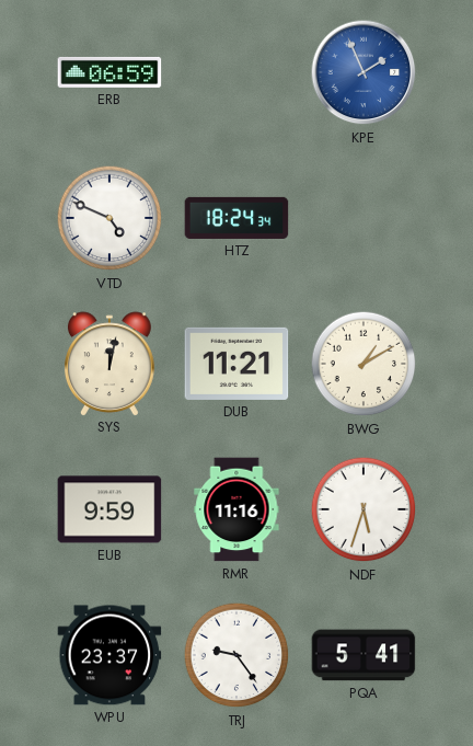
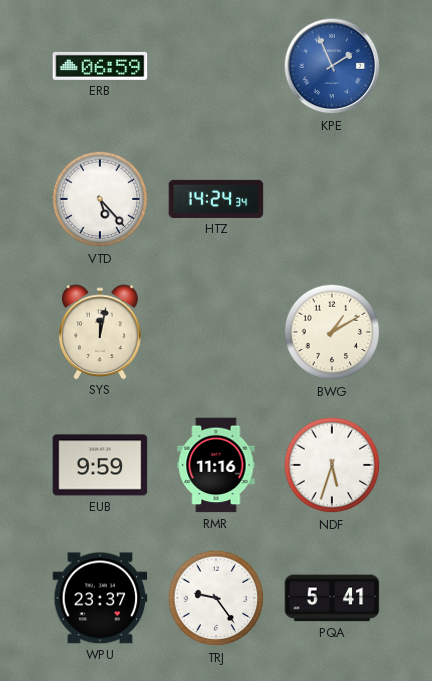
VTD: 4:49 -> 5:23 (100, 199)
HTZ: 18:24 -> 14:24 (216, 199)
DUB: 11:21 -> none (236, 364)
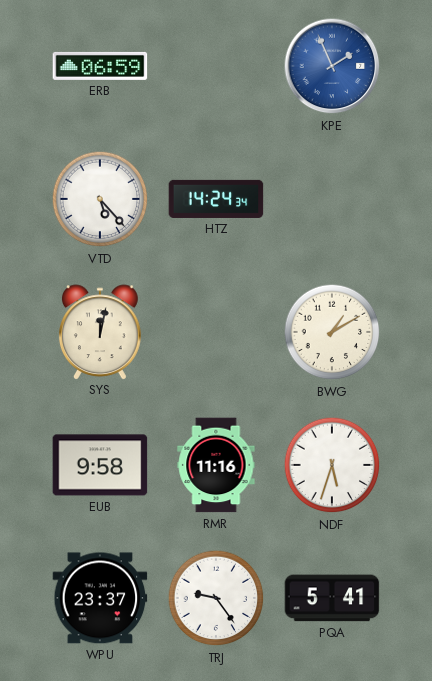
EUB: 9:59 -> 9:58 (100, 465)
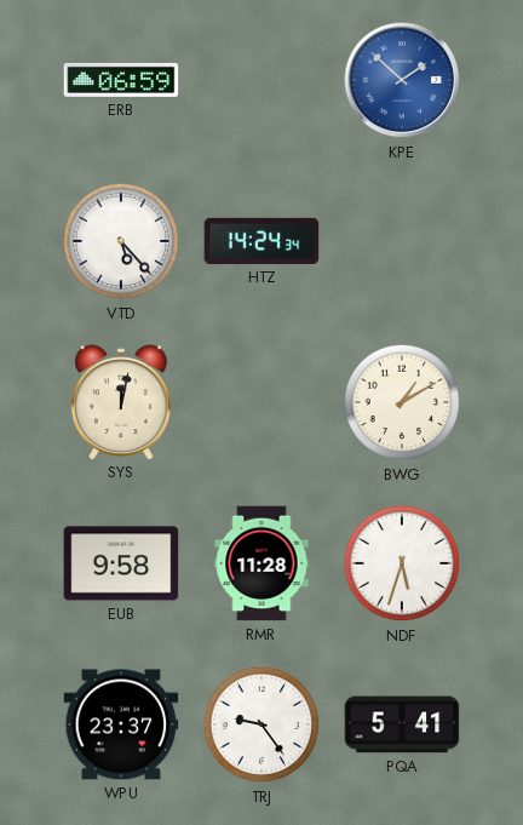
KPE: 1:56 -> 1:52 (402, 80)
RMR: 11:16 -> 11:28 (261, 563)
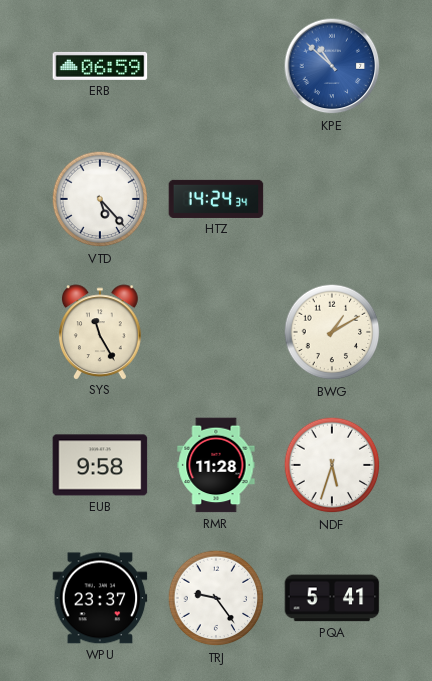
KPE: 1:52 -> 10:52 (332, 66)
SYS: 12:02 -> 11:25 (100, 332)
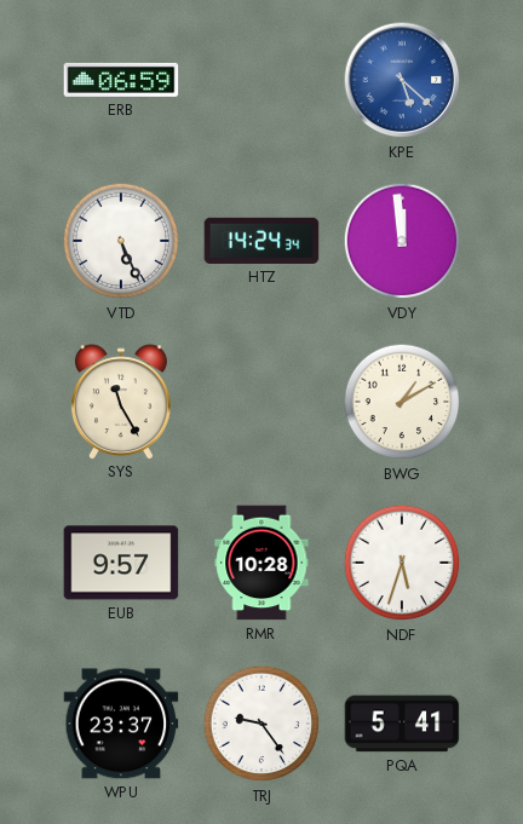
KPE: 10:52 -> 5:22 (402, 80)
VTD: 5:23 -> 5:26 (121, 241)
VDY: none -> 11:59 (402, 241)
EUB: 9:58 -> 9:57 (121, 563)
RMR: 11:28 -> 10:28 (261, 563)
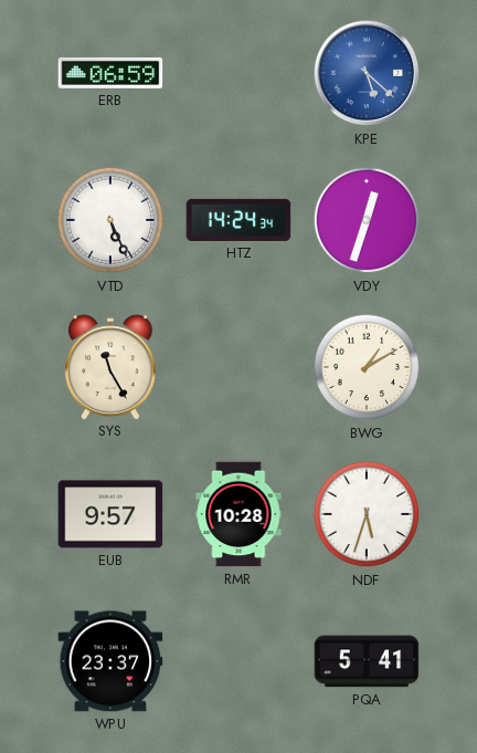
VDY: 11:59 -> 12:33 (367, 220)
TRJ: 9:24 -> none (261, 724)
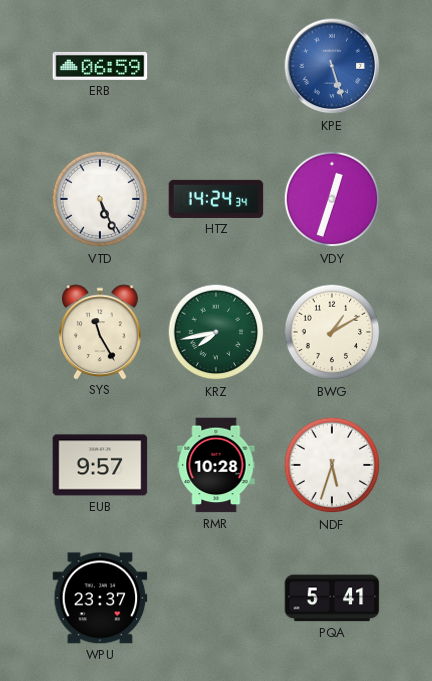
KPE: 5:22 -> 5:27 (332, 66)
KRZ: none -> 7:43 (216, 332)
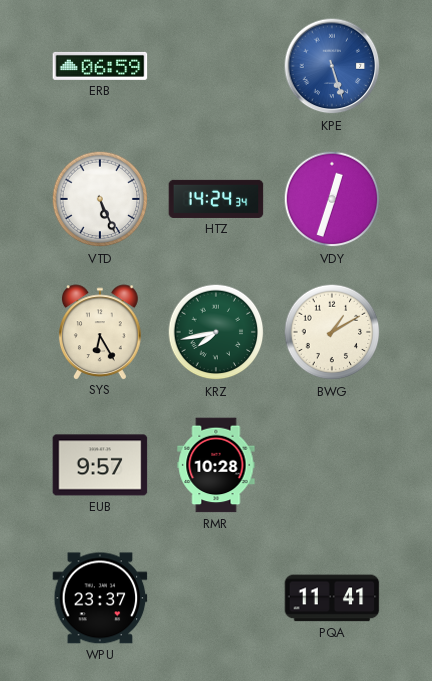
SYS: 11:25 -> 6:25 (100, 332)
NDF: 5:33 -> none (332, 465)
PQA: 5:41 -> 11:41 (332, 598)
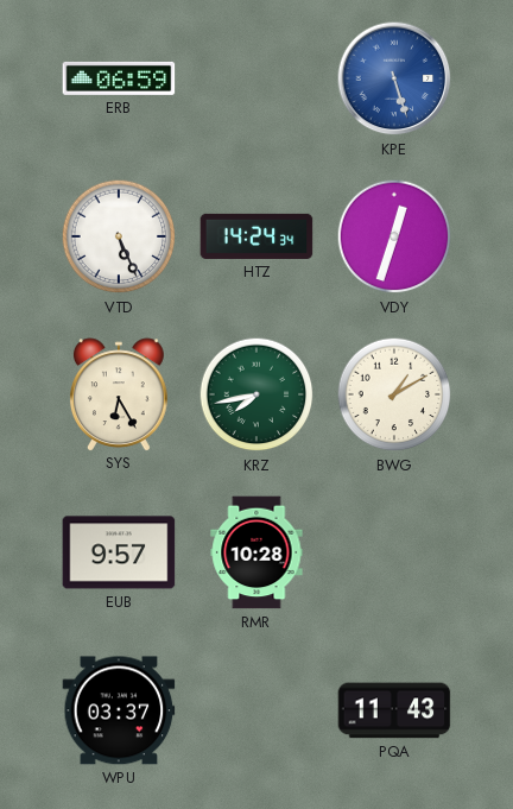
WPU: 23:37 -> 03:37 (119, 710)
PQA: 11:41 -> 11:43 (394, 710)
